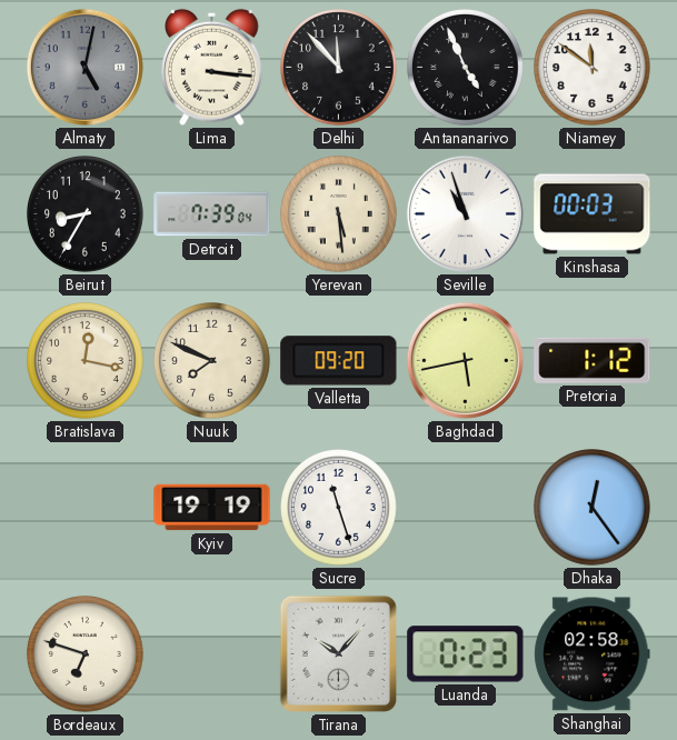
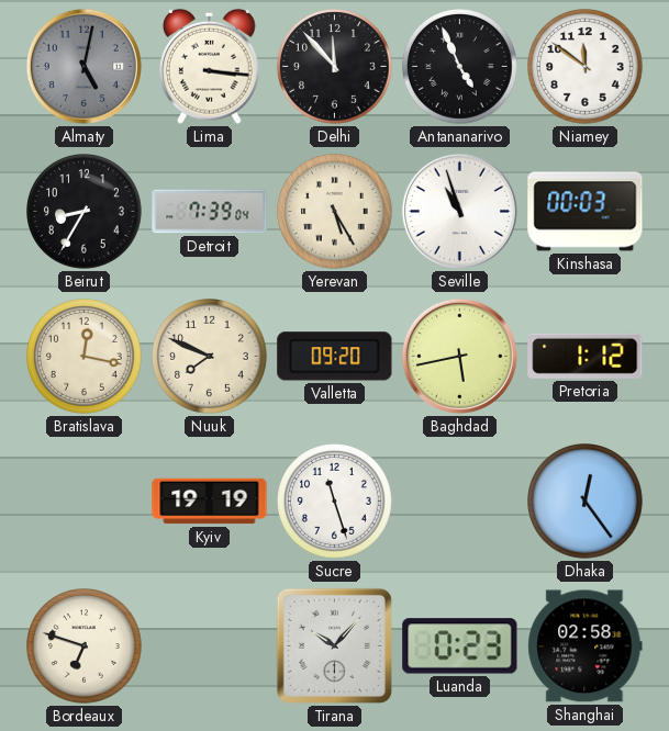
Yerevan: 5:29 -> 5:25 (335, 212)
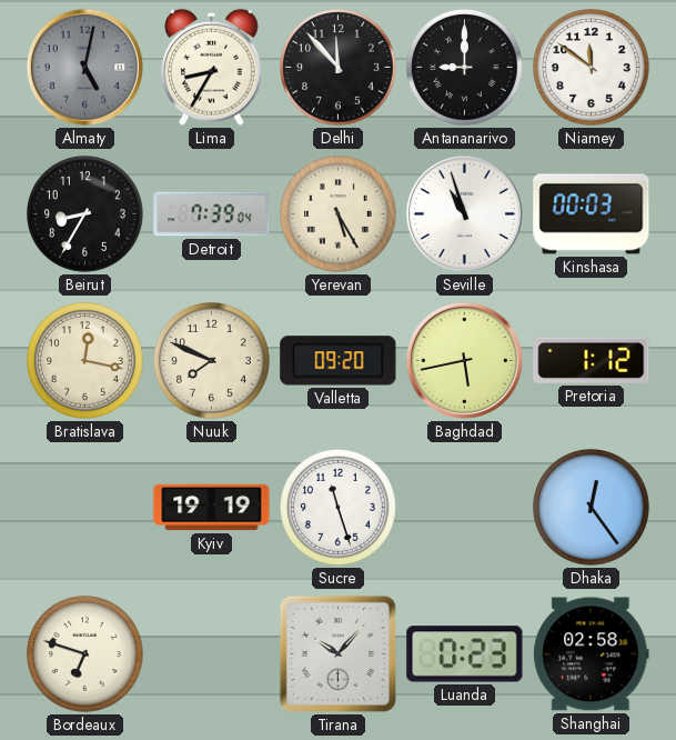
Lima: 3:16 -> 8:35 (212, 67)
Antananarivo: 4:56 -> 9:00 (465, 68)
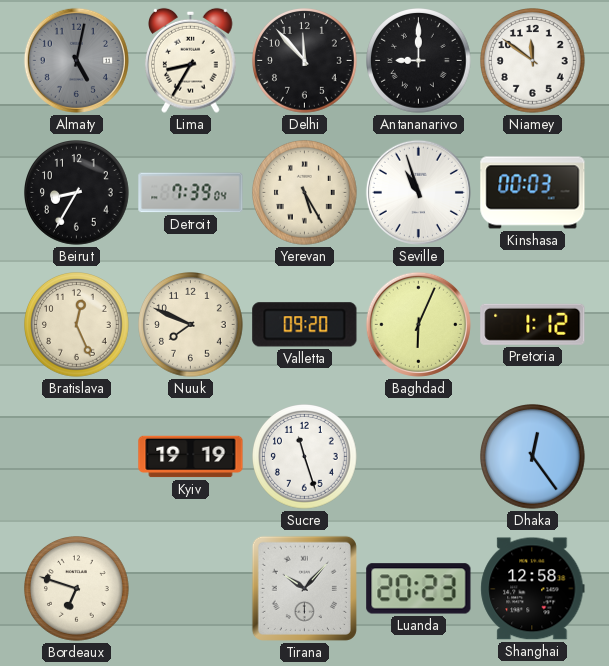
Bratislava: 12:17 -> 12:26 (77, 325)
Baghdad: 5:43 -> 6:04 (418, 324)
Luanda: 0:23 -> 20:23 (419, 589)
Shanghai: 02:58 -> 12:58 (533, 589)
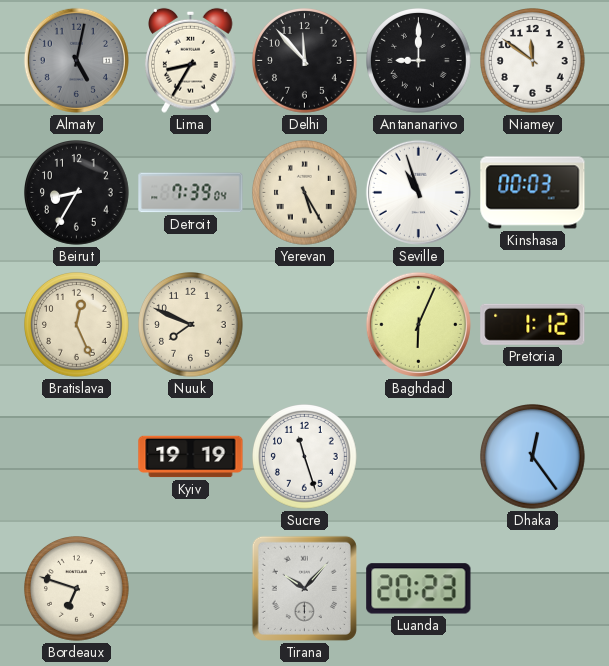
Valletta: 09:20 -> none (305, 325)
Shanghai: 12:58 -> none (533, 589)
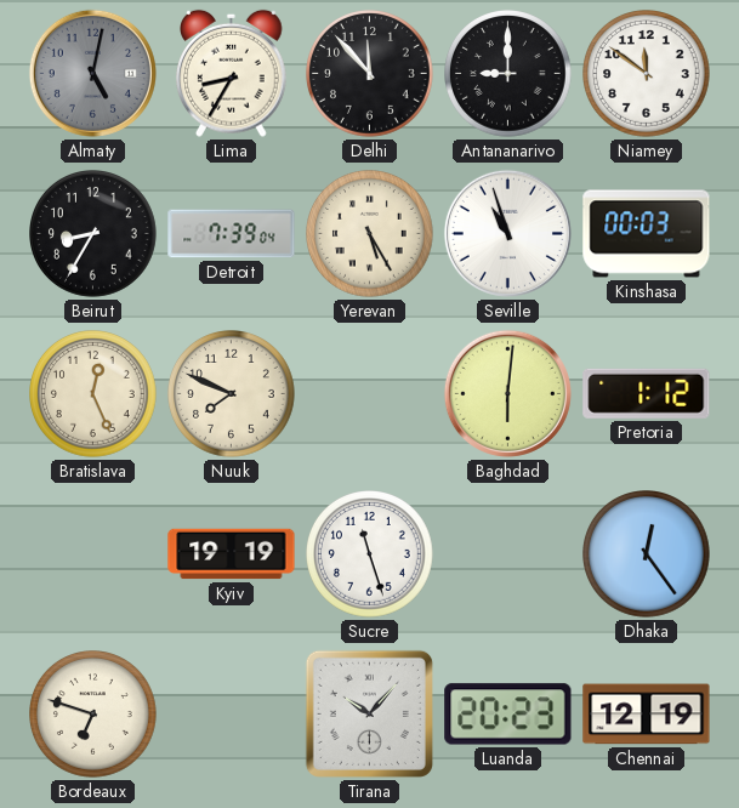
Baghdad: 6:04 -> 6:01 (507, 393)
Chennai: none -> 12:19 (647, 715)
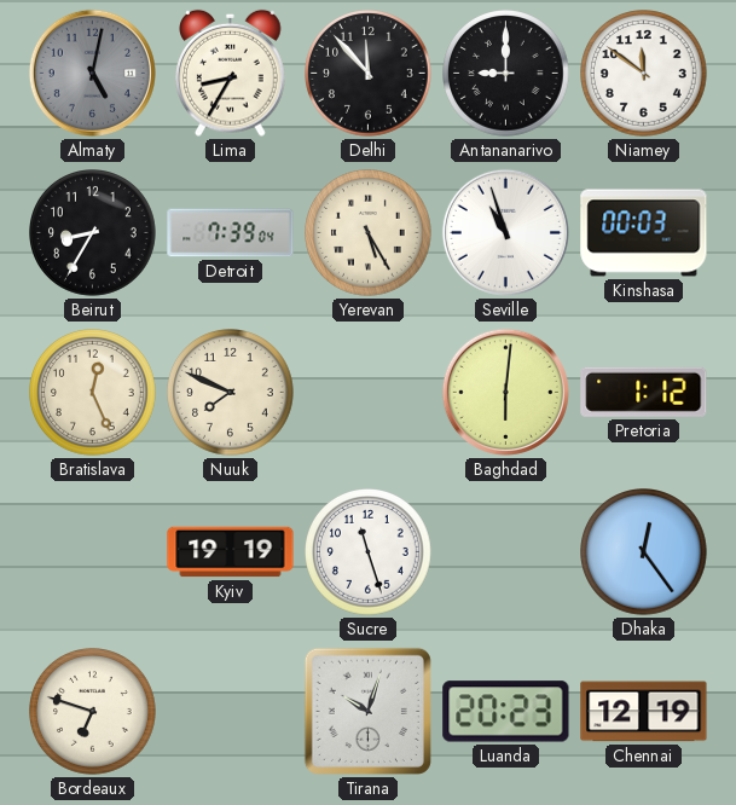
Tirana: 10:07 -> 10:03 (367, 711)
